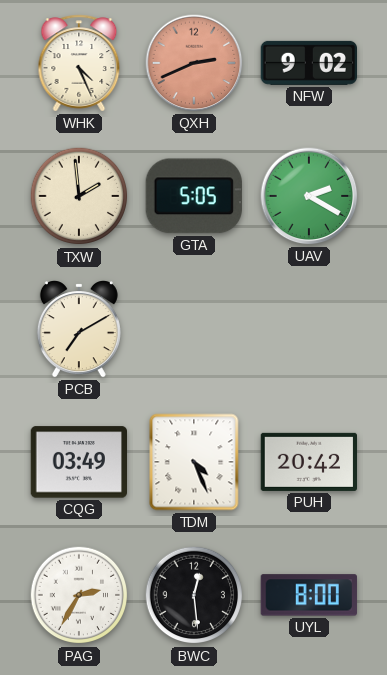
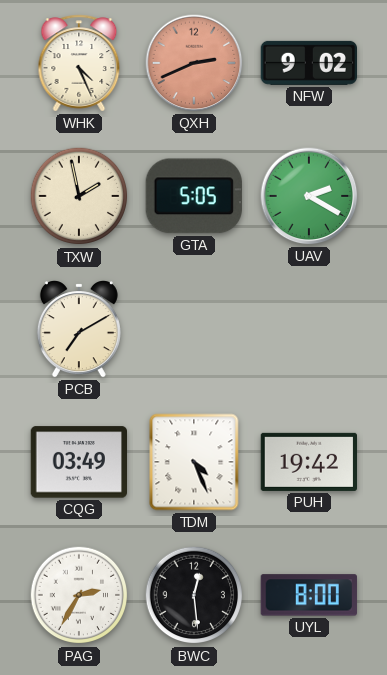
TXW: 1:59 -> 1:58 (79, 196)
PUH: 20:42 -> 19:42 (309, 462)
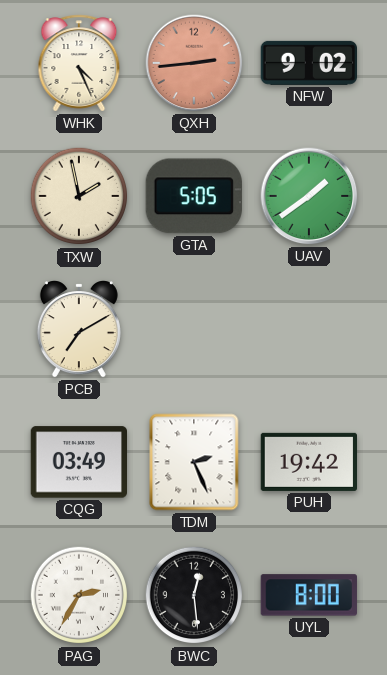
QXH: 2:41 -> 2:44 (194, 63)
UAV: 2:20 -> 1:39 (309, 196)
TDM: 4:26 -> 2:26 (194, 462)
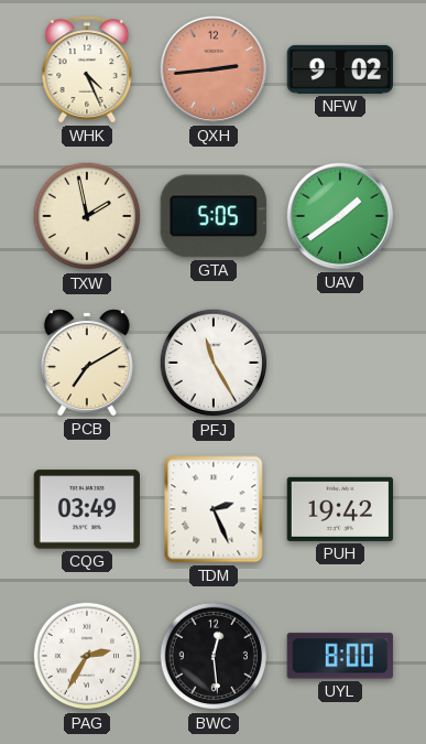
PFJ: none -> 11:25 (214, 363)
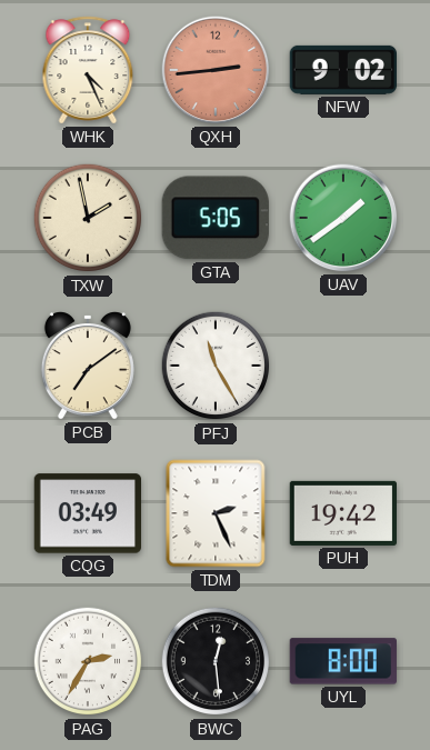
PCB: 7:10 -> 7:09 (88, 366)
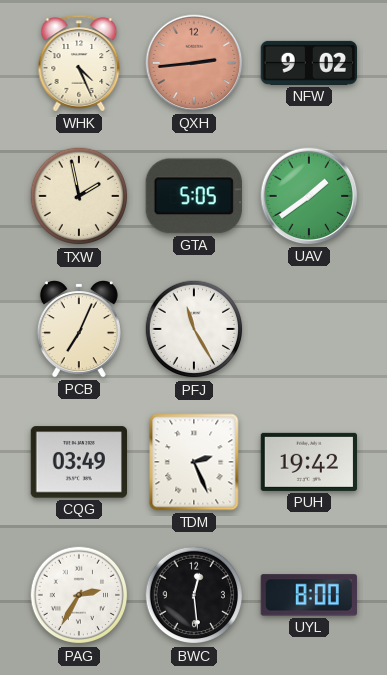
PCB: 7:09 -> 7:04 (79, 329)
